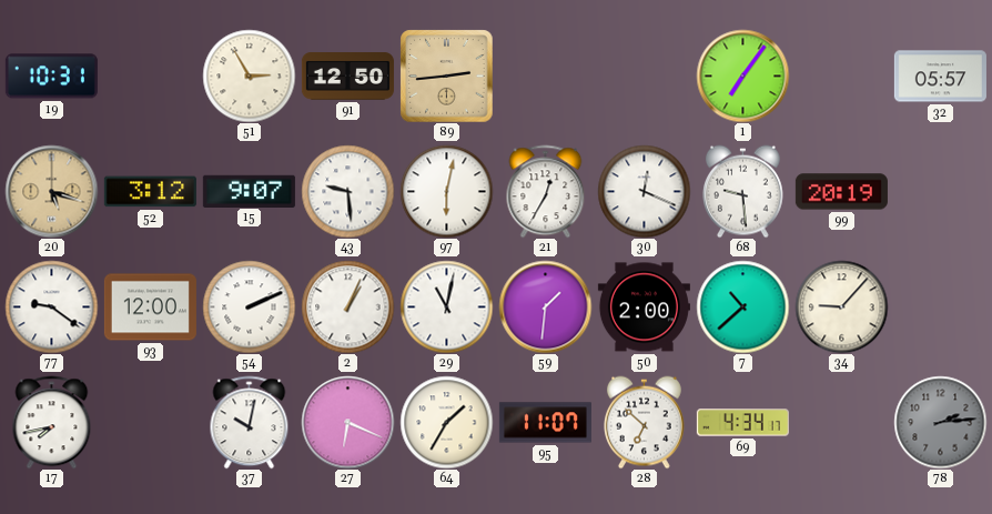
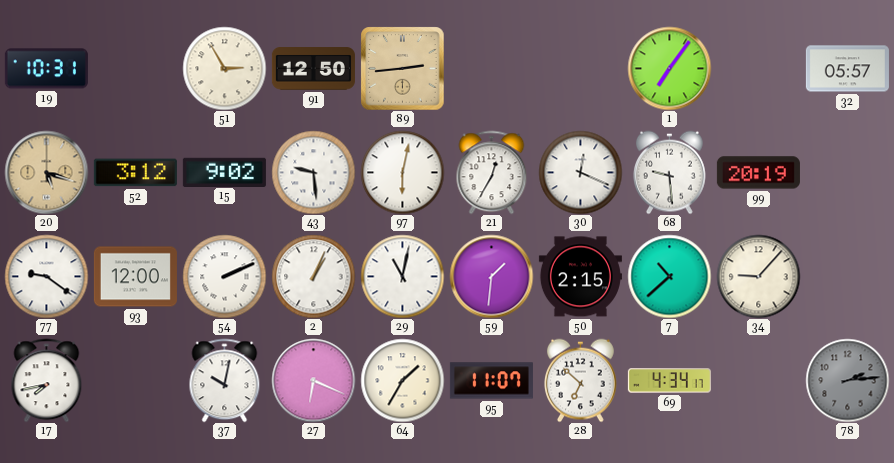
15: 9:07 -> 9:02 (224, 172)
50: 2:00 -> 2:15 (580, 277)
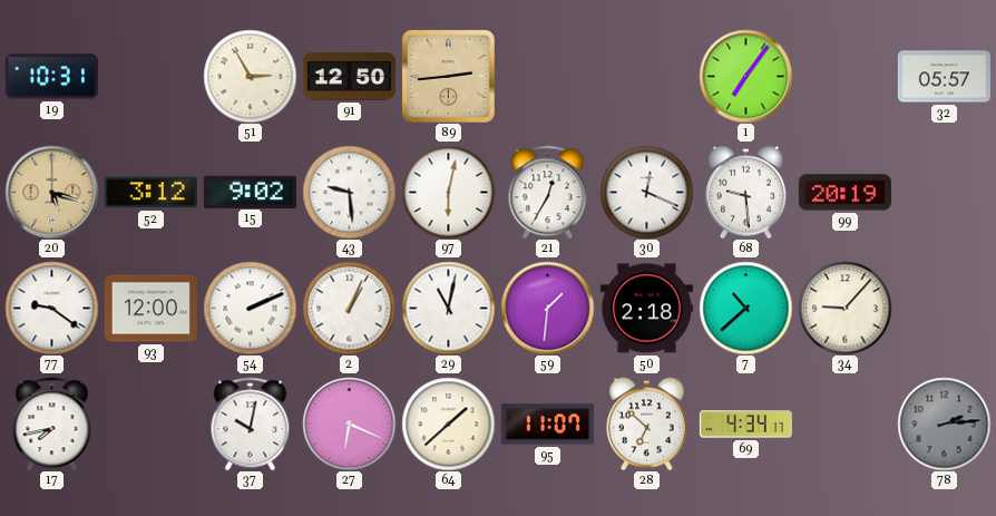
50: 2:15 -> 2:18 (646, 309)
64: 1:35 -> 1:38 (448, 423)
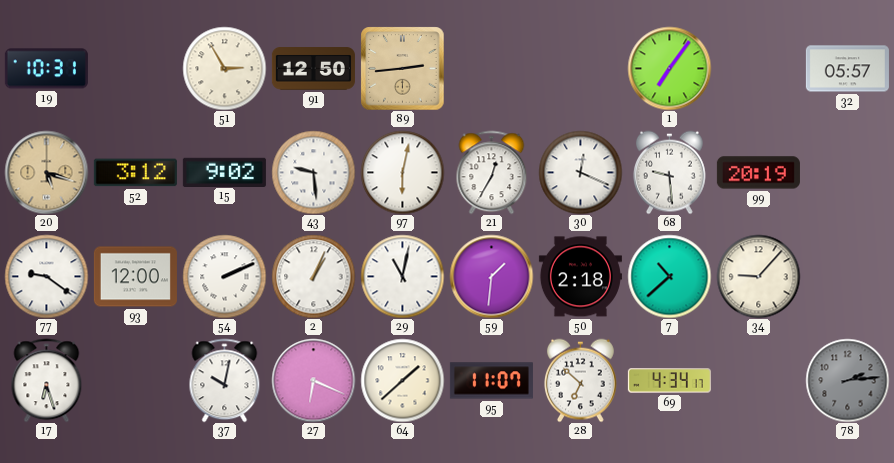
17: 7:43 -> 6:27 (47, 380)
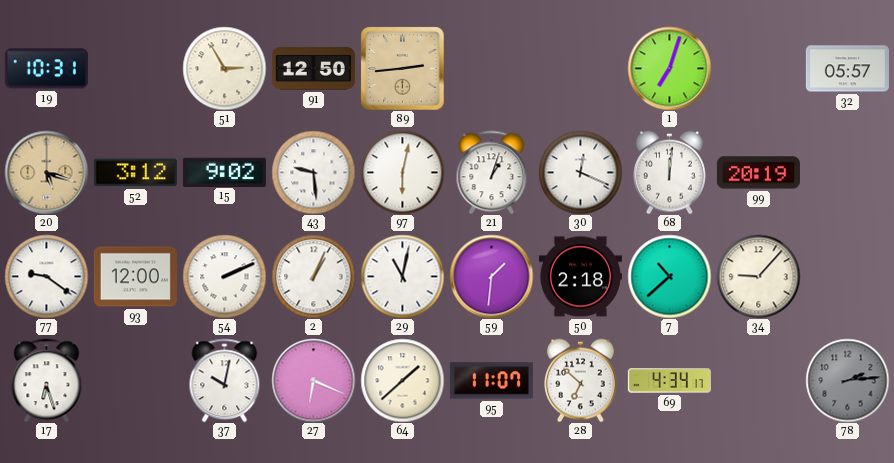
1: 7:06 -> 7:03 (669, 68)
21: 12:35 -> 1:03 (492, 172)
68: 9:29 -> 12:01 (669, 172)
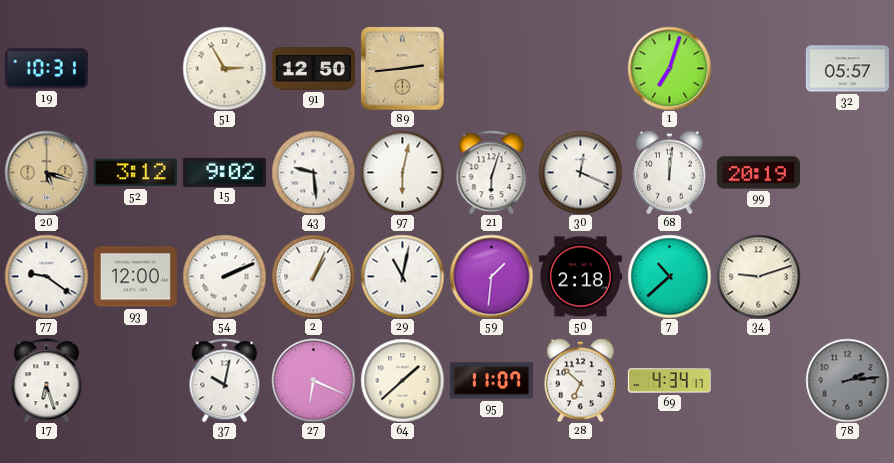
21: 1:03 -> 6:03 (492, 172)
34: 9:07 -> 9:12 (758, 276)
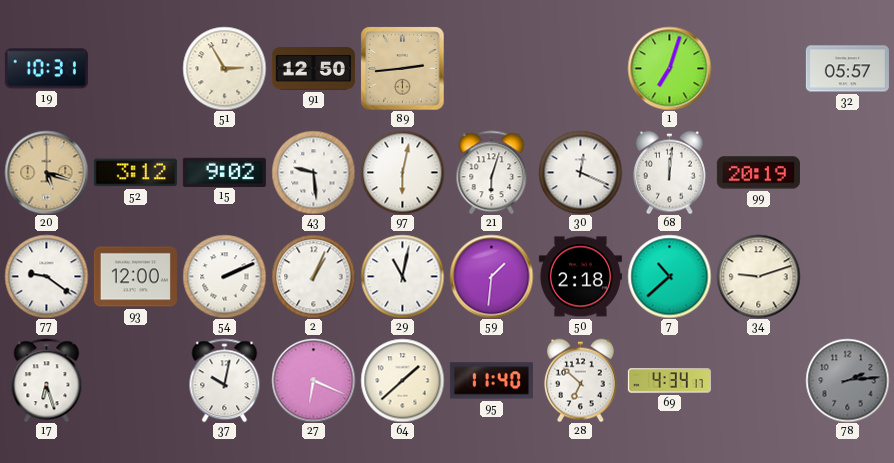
95: 11:07 -> 11:40 (491, 381)
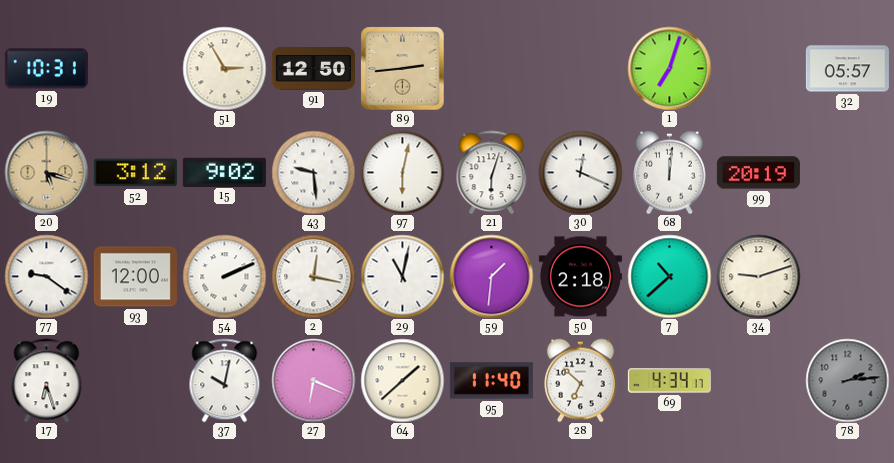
2: 1:04 -> 12:17 (313, 276)
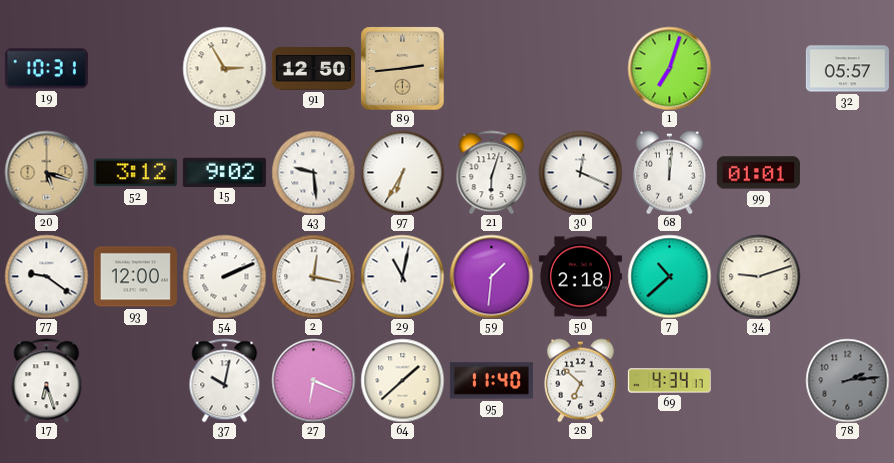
97: 6:02 -> 6:35 (402, 172)
99: 20:19 -> 01:01 (758, 173)
